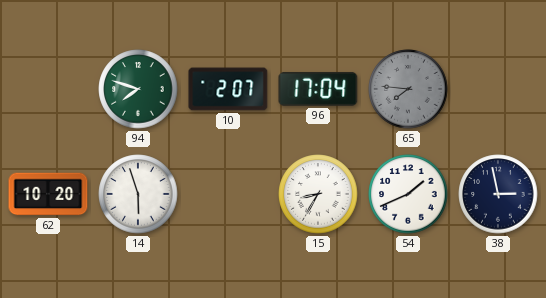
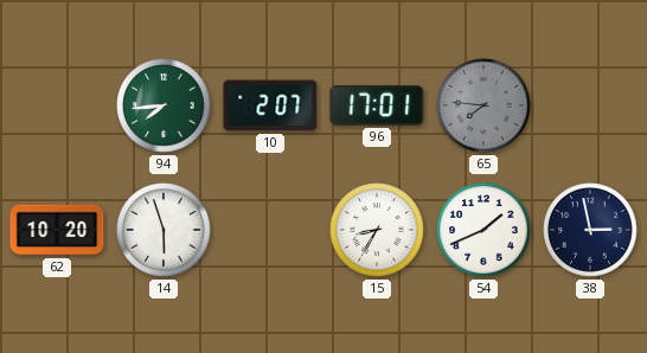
94: 7:48 -> 7:44 (164, 105)
96: 17:04 -> 17:01 (377, 105)
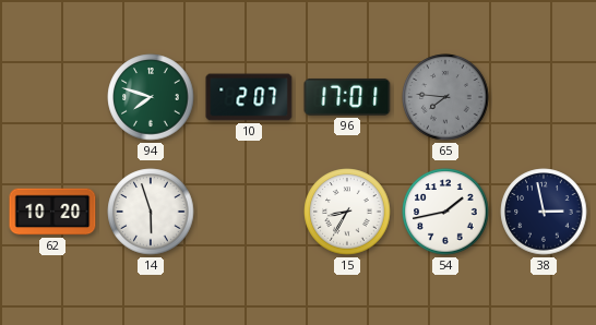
94: 7:44 -> 7:48 (151, 97)
54: 1:41 -> 1:43 (445, 212)
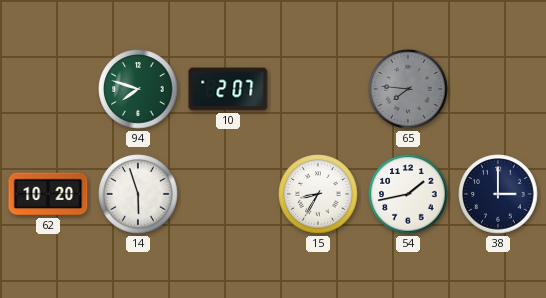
96: 17:01 -> none (347, 97)
38: 2:58 -> 3:00 (498, 194)
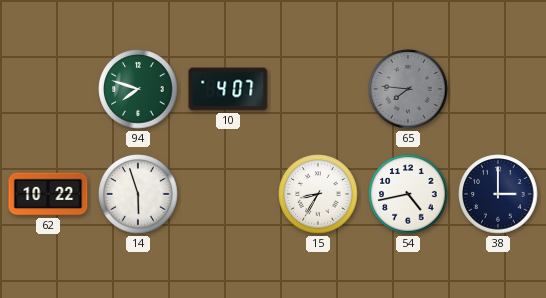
10: 2:07 -> 4:07 (228, 89)
62: 10:20 -> 10:22 (48, 194)
54: 1:43 -> 4:43 (408, 194)
